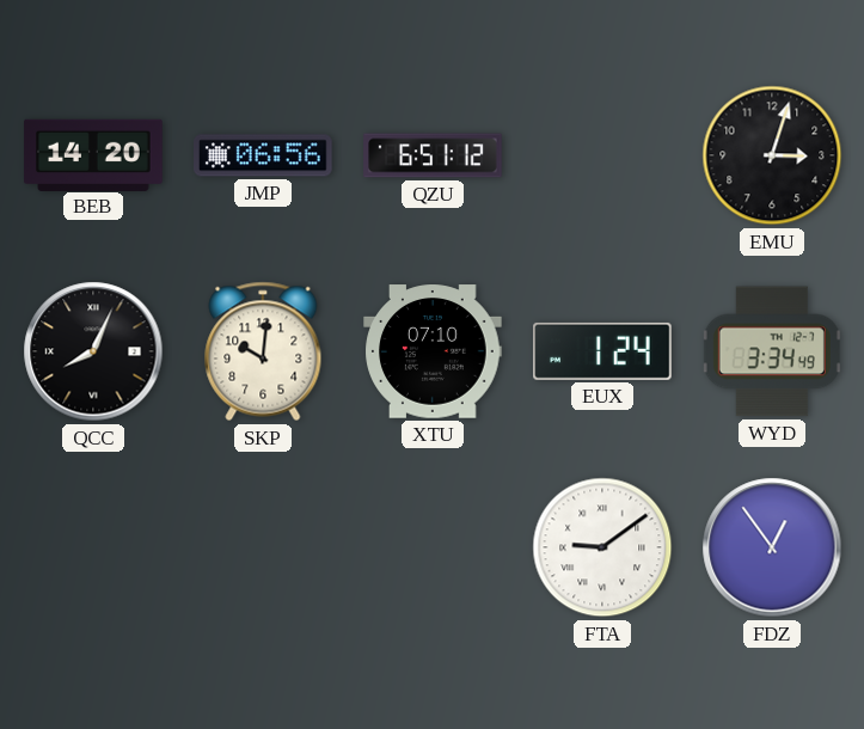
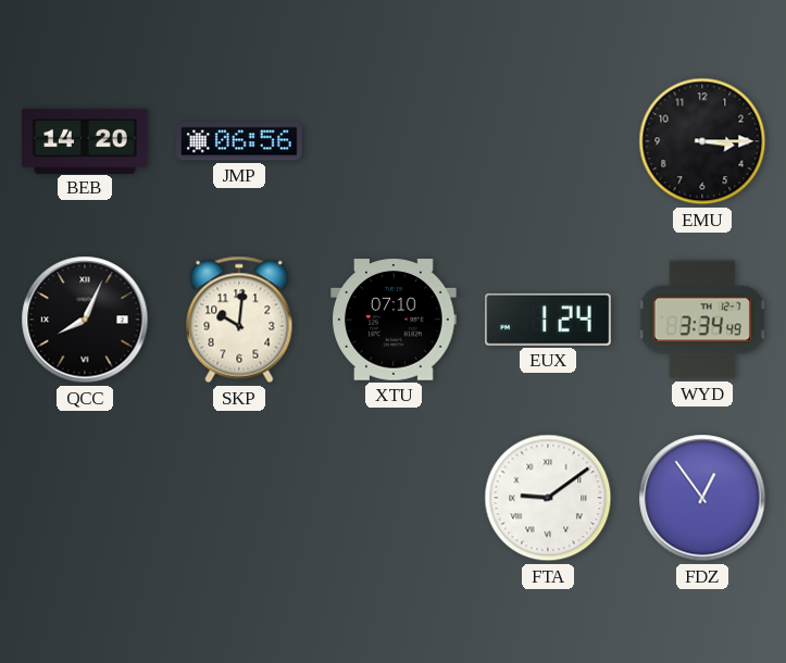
QZU: 6:51 -> none (433, 155)
EMU: 3:03 -> 3:15 (702, 141)
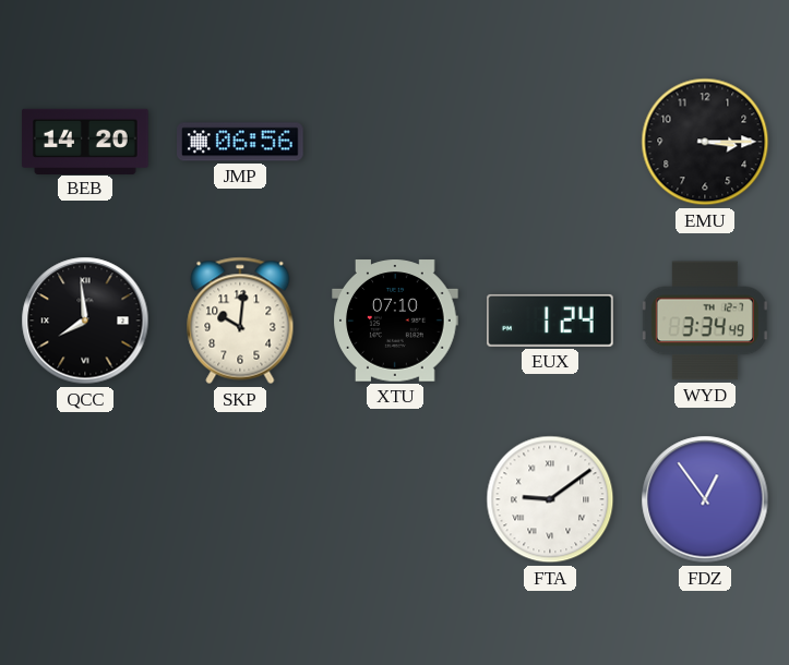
QCC: 8:04 -> 7:59 (85, 321)
